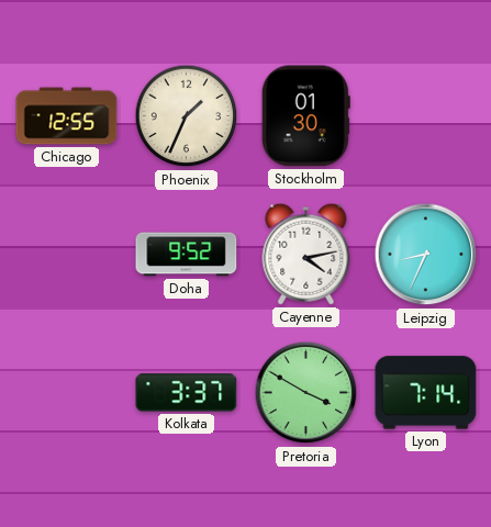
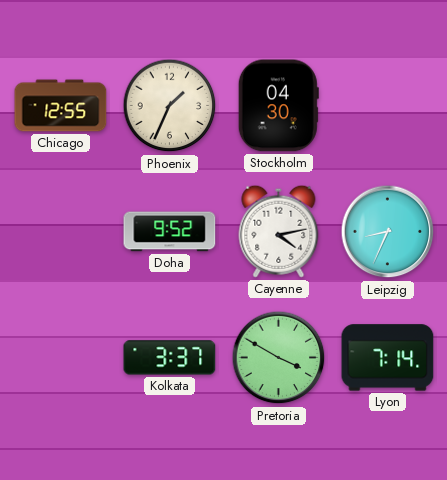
Stockholm: 01:30 -> 04:30 (278, 106)
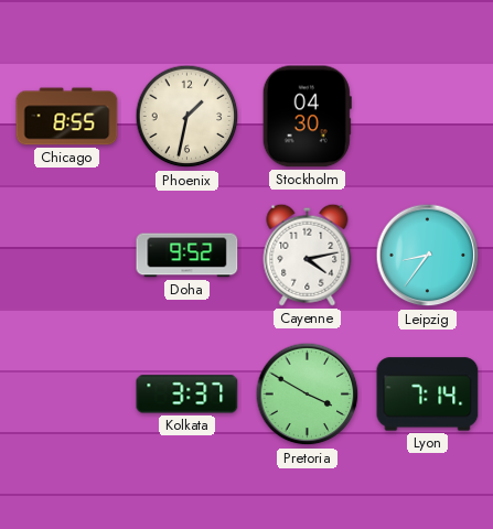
Chicago: 12:55 -> 8:55 (67, 117)
Phoenix: 1:34 -> 1:32 (187, 117)
Leipzig: 8:34 -> 8:36 (428, 256)
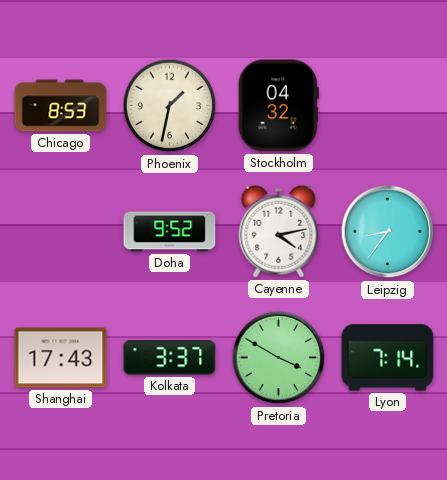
Chicago: 8:55 -> 8:53 (61, 106)
Stockholm: 04:30 -> 04:32 (278, 106)
Shanghai: none -> 17:43 (61, 358)
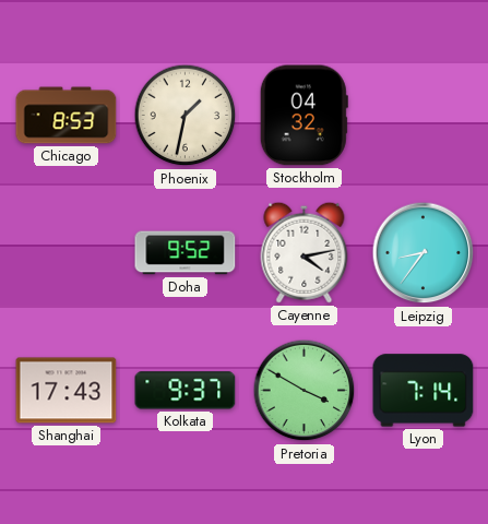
Kolkata: 3:37 -> 9:37 (186, 391)
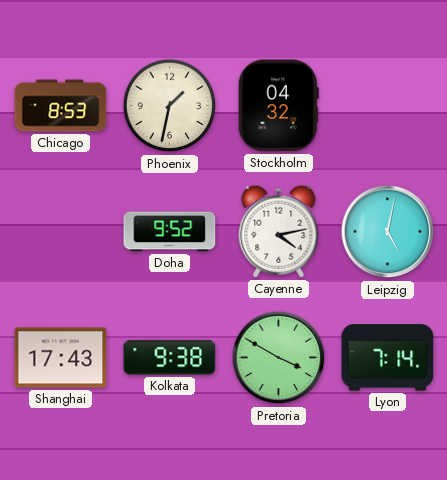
Leipzig: 8:36 -> 5:02 (388, 232)
Kolkata: 9:37 -> 9:38 (170, 358)
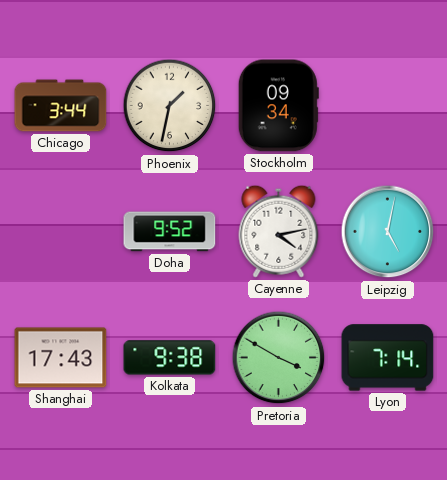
Chicago: 8:53 -> 3:44 (61, 106)
Stockholm: 04:32 -> 09:34 (278, 106)
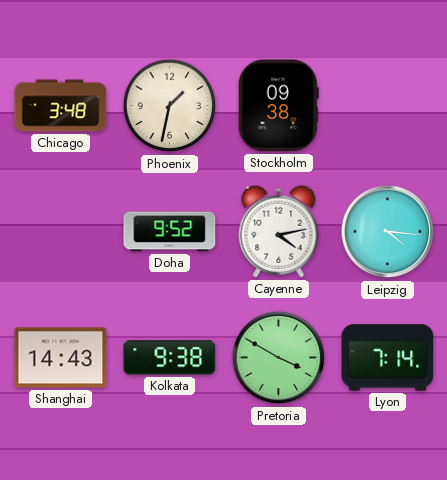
Chicago: 3:44 -> 3:48 (61, 106)
Stockholm: 09:34 -> 09:38 (278, 106)
Leipzig: 5:02 -> 4:16 (388, 232)
Shanghai: 17:43 -> 14:43 (61, 358)
